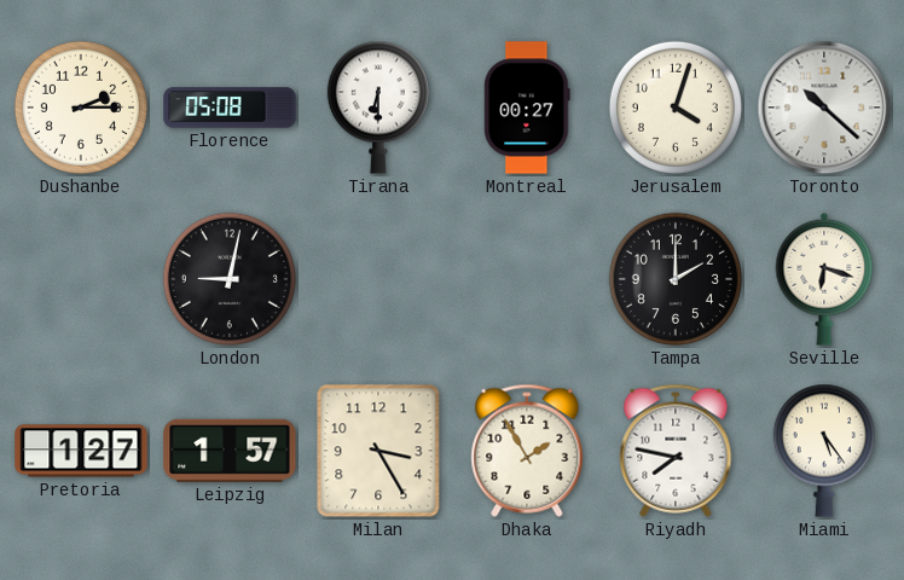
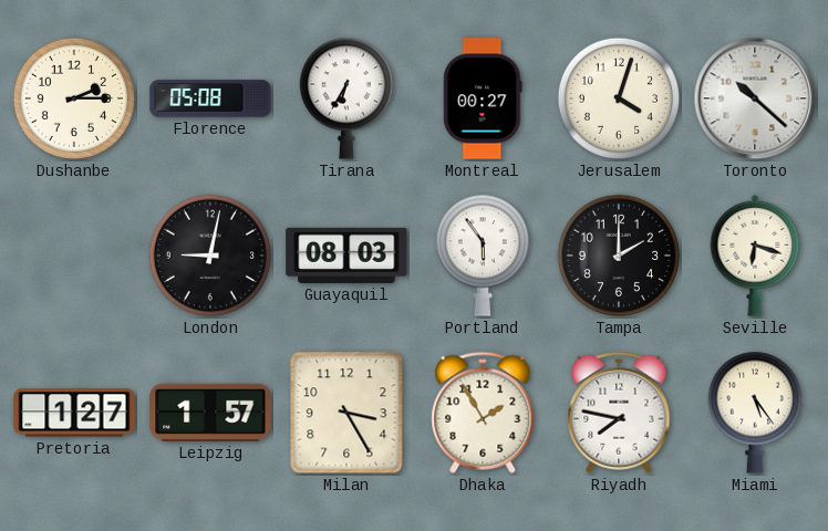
Tirana: 6:30 -> 6:35 (346, 98)
Guayaquil: none -> 08:03 (346, 256)
Portland: none -> 5:54 (483, 256)
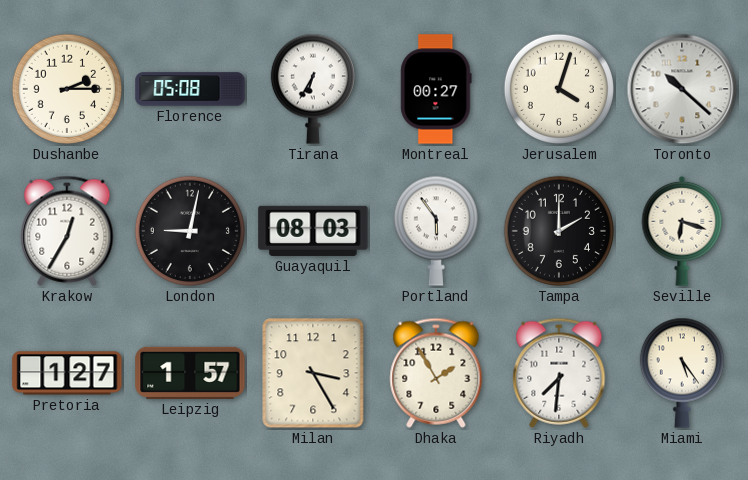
Krakow: none -> 12:35 (67, 231)
Riyadh: 7:47 -> 7:31 (559, 373)
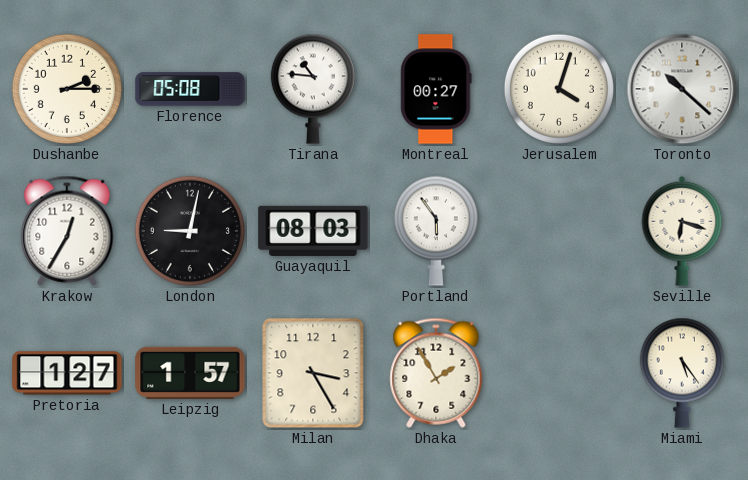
Tirana: 6:35 -> 10:46 (313, 89)
Tampa: 2:00 -> none (559, 231)
Riyadh: 7:31 -> none (559, 373)
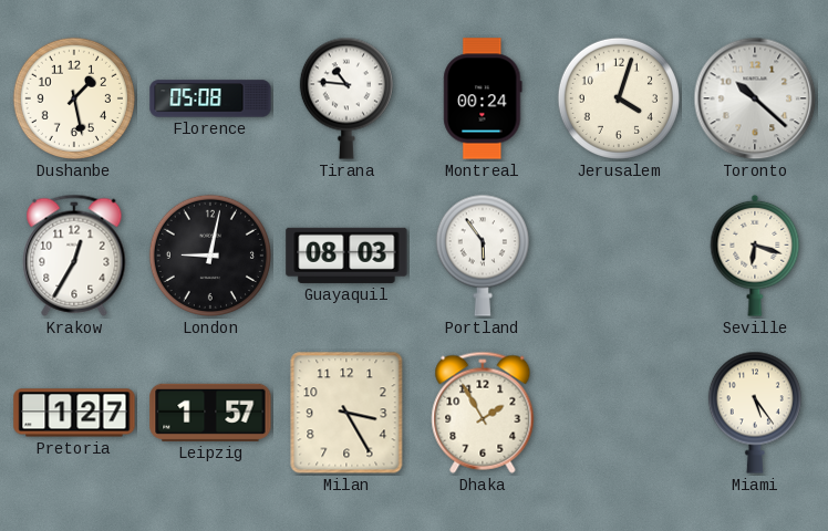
Dushanbe: 2:15 -> 1:28 (74, 98)
Montreal: 00:27 -> 00:24 (483, 98)
